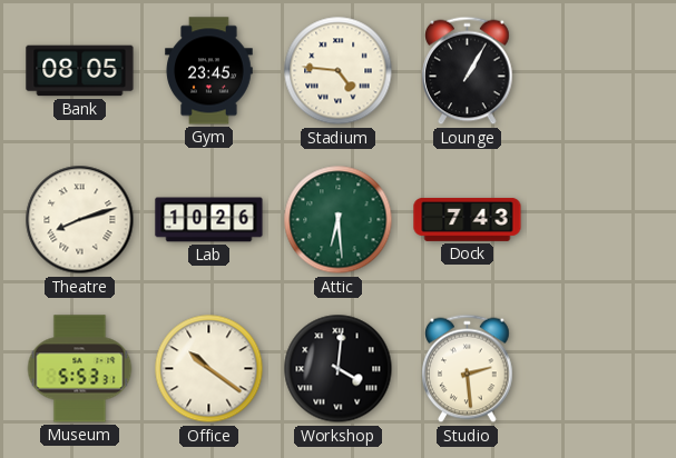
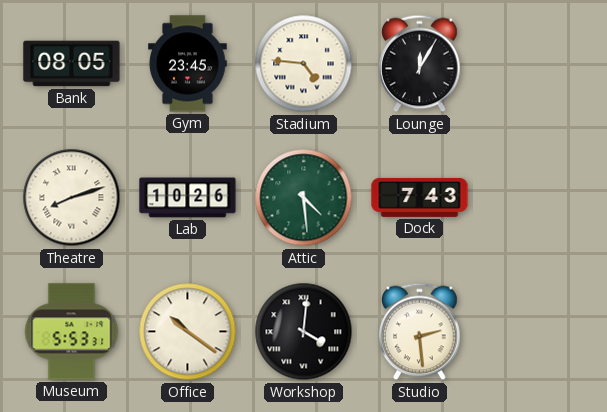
Lounge: 1:05 -> 12:05 (420, 64)
Attic: 6:29 -> 4:29 (304, 198)
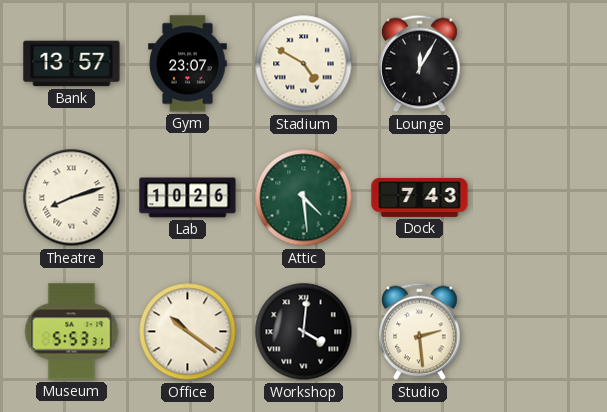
Bank: 08:05 -> 13:57 (72, 64)
Gym: 23:45 -> 23:07 (188, 64)
Stadium: 4:46 -> 4:50 (304, 64)
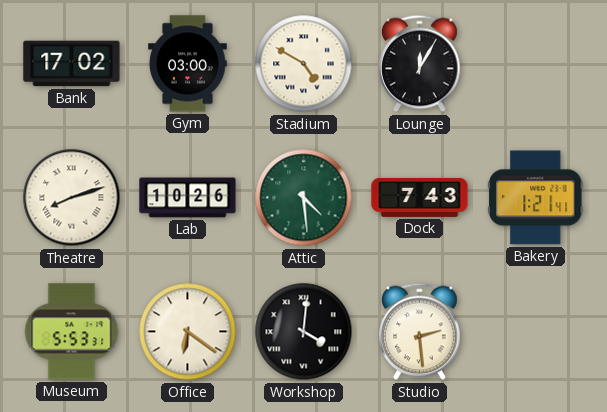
Bank: 13:57 -> 17:02 (72, 64)
Gym: 23:07 -> 03:00 (188, 64)
Bakery: none -> 1:21 (536, 198)
Office: 10:21 -> 6:21 (188, 332)
